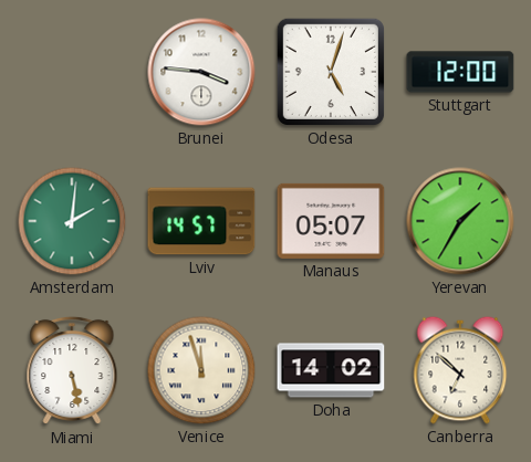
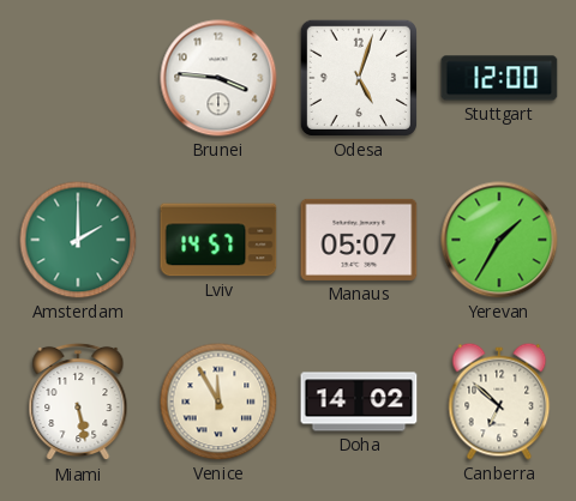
Amsterdam: 2:01 -> 2:00 (78, 240)
Venice: 11:57 -> 11:55 (218, 402)
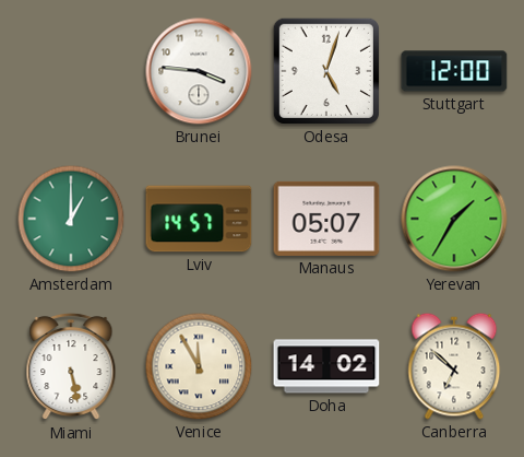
Amsterdam: 2:00 -> 1:00 (71, 219)
